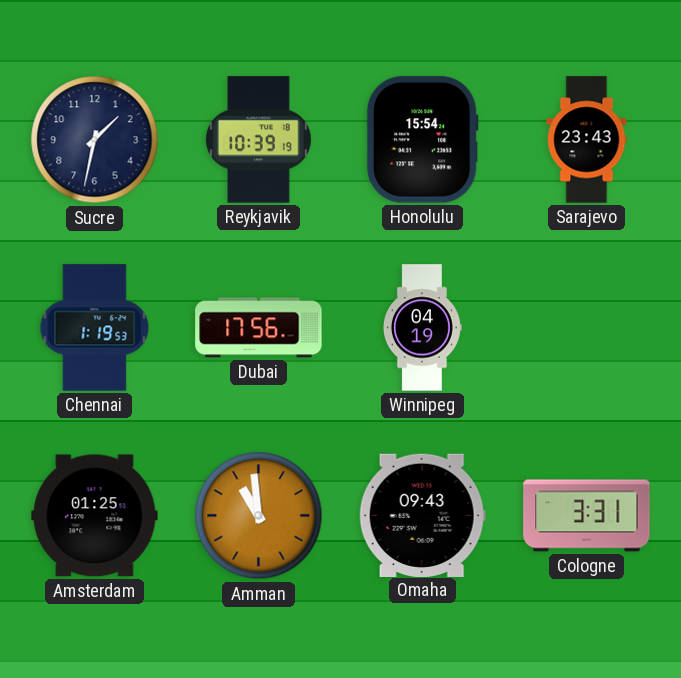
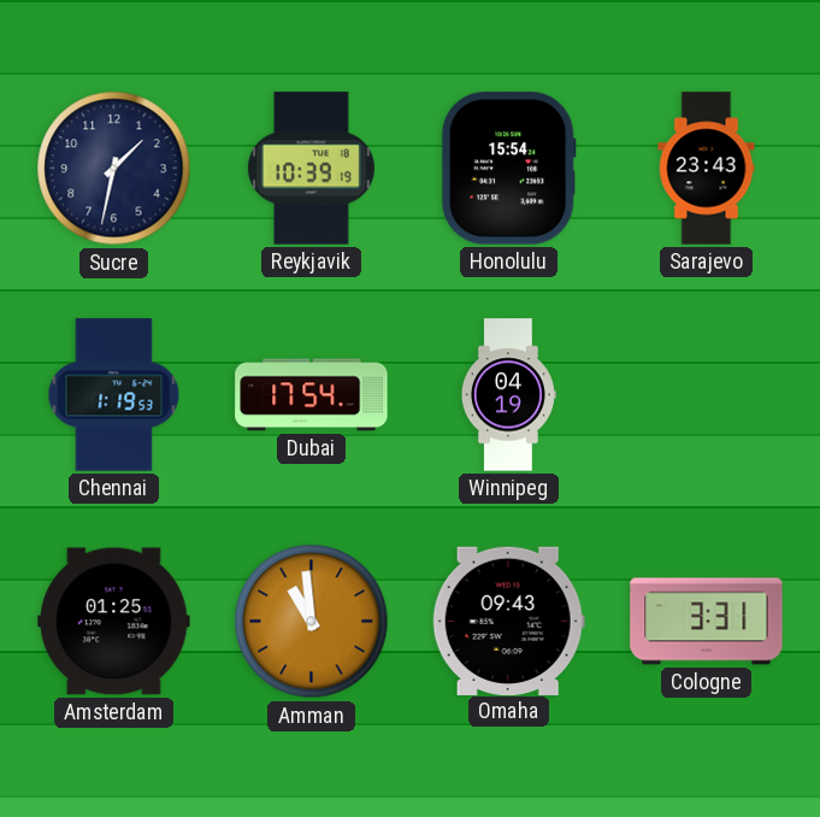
Dubai: 17:56 -> 17:54 (312, 395)
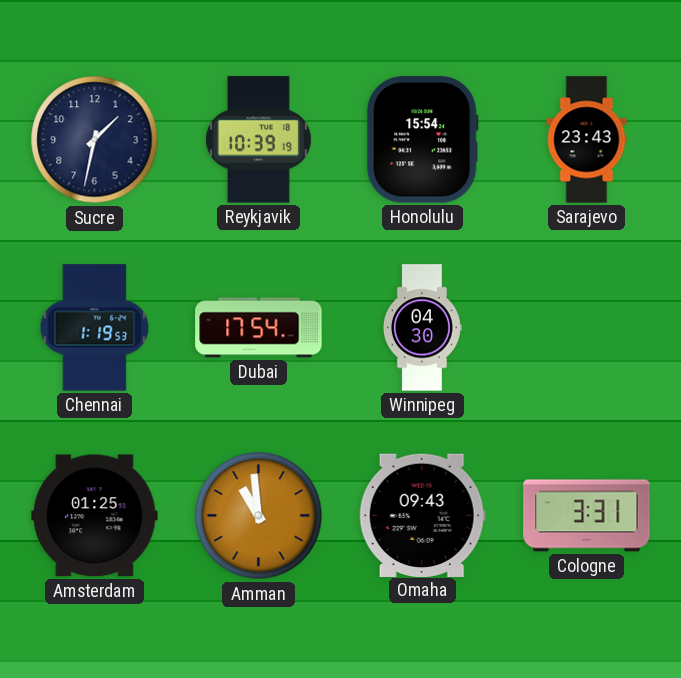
Winnipeg: 04:19 -> 04:30 (422, 328)
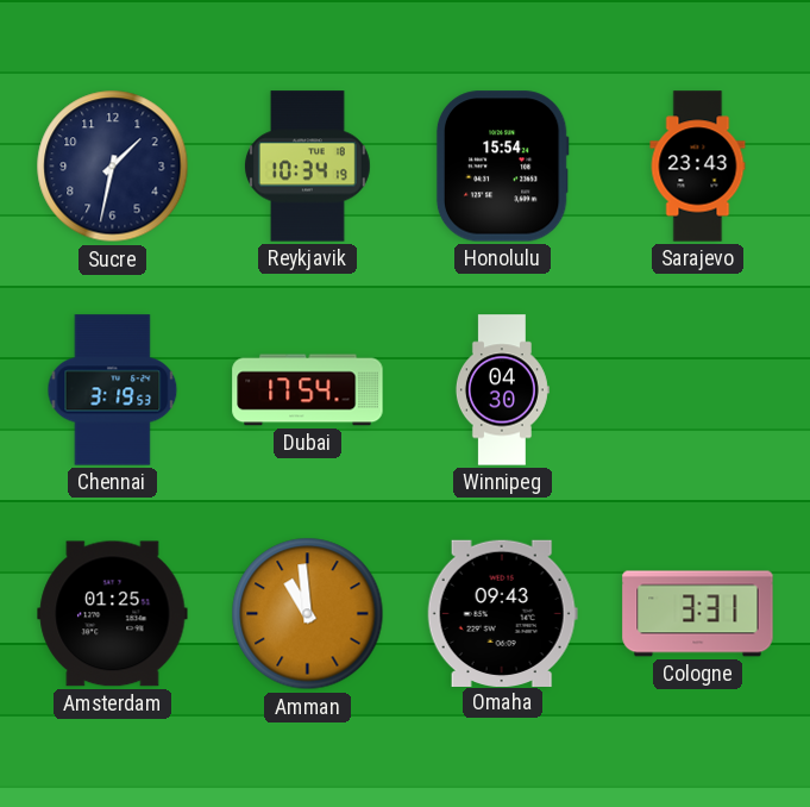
Reykjavik: 10:39 -> 10:34 (307, 167)
Chennai: 1:19 -> 3:19 (113, 390)
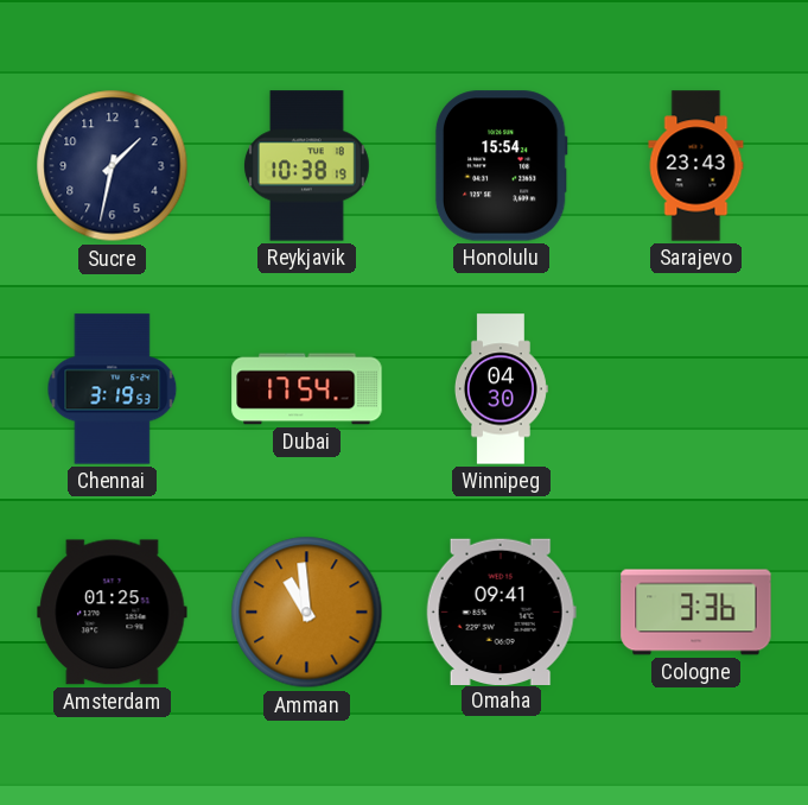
Reykjavik: 10:34 -> 10:38 (306, 166)
Omaha: 09:43 -> 09:41 (501, 611)
Cologne: 3:31 -> 3:36 (696, 613)
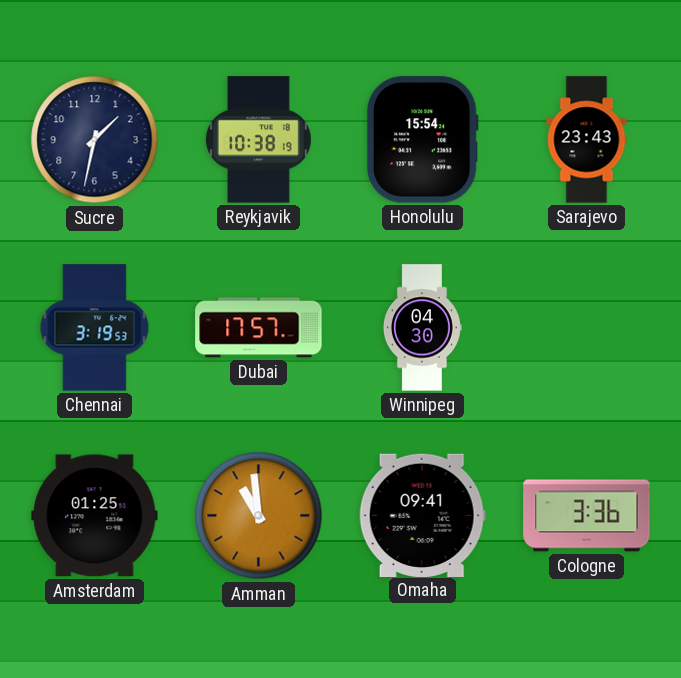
Dubai: 17:54 -> 17:57 (259, 328)
